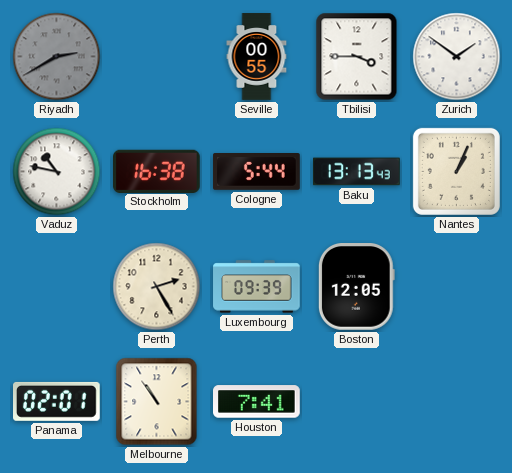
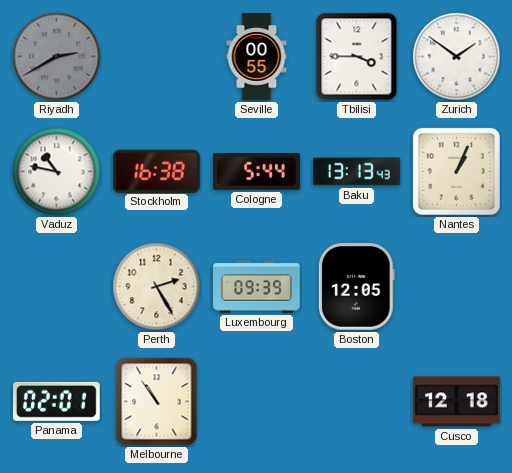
Houston: 7:41 -> none (257, 402)
Cusco: none -> 12:18 (457, 402)
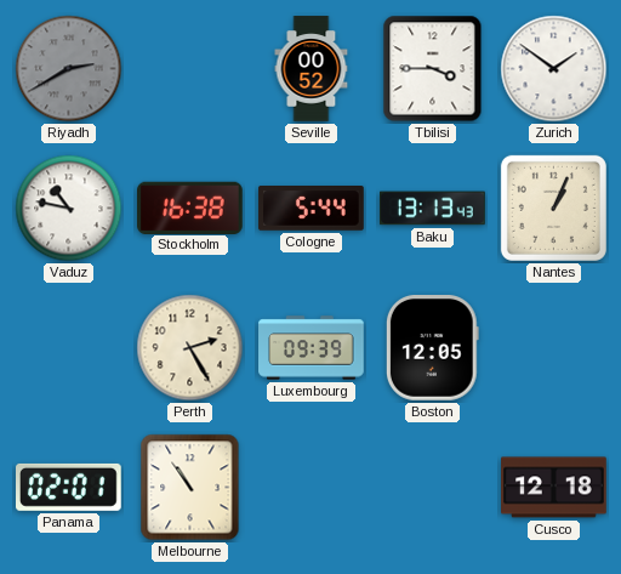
Seville: 00:55 -> 00:52 (312, 69)
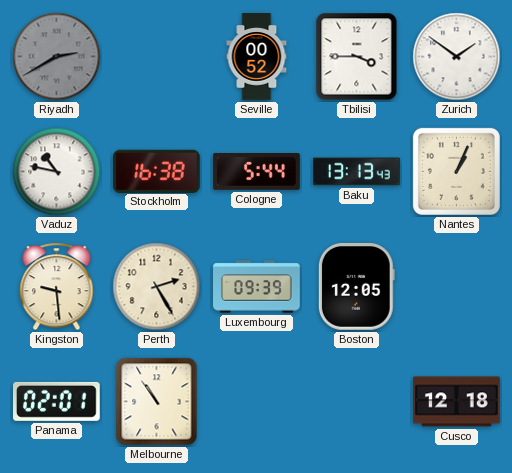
Kingston: none -> 9:29 (57, 287)
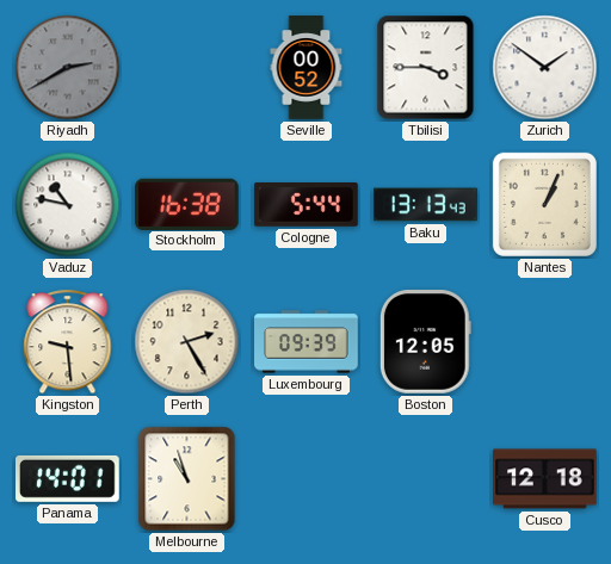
Panama: 02:01 -> 14:01 (68, 478)
Melbourne: 10:54 -> 10:57 (187, 479)
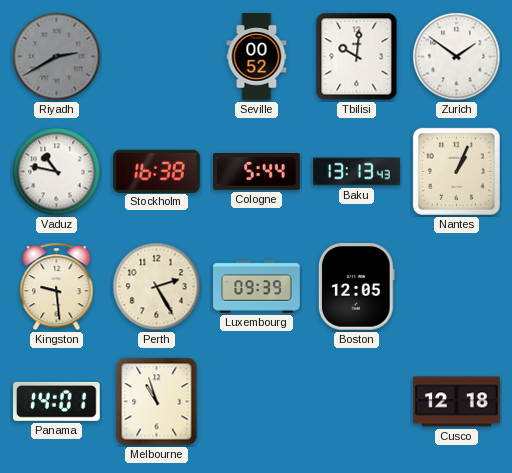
Tbilisi: 3:45 -> 10:01 (357, 57)
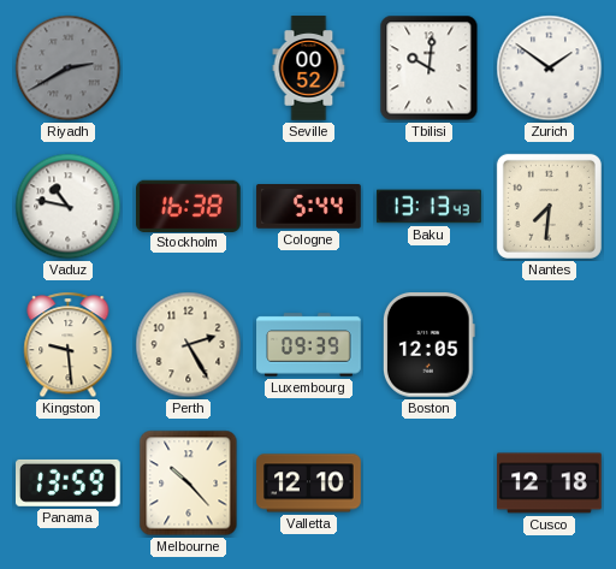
Nantes: 1:04 -> 7:31 (549, 206)
Panama: 14:01 -> 13:59 (69, 482)
Melbourne: 10:57 -> 10:23 (189, 484)
Valletta: none -> 12:10 (309, 484)
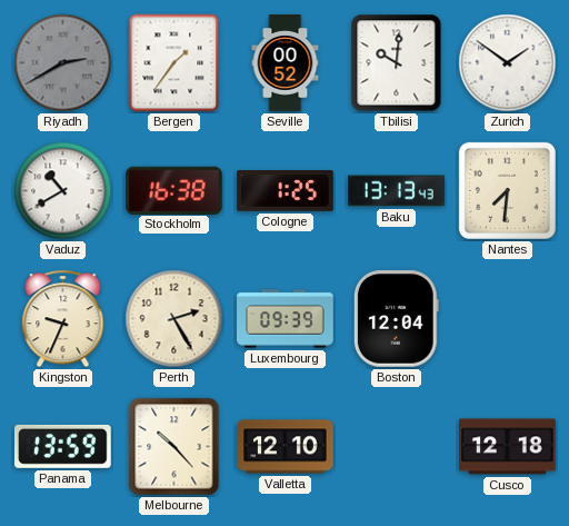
Bergen: none -> 1:36 (174, 63)
Vaduz: 10:47 -> 10:40 (63, 191)
Cologne: 5:44 -> 1:25 (286, 191)
Kingston: 9:29 -> 9:34 (63, 319)
Boston: 12:05 -> 12:04 (396, 319)
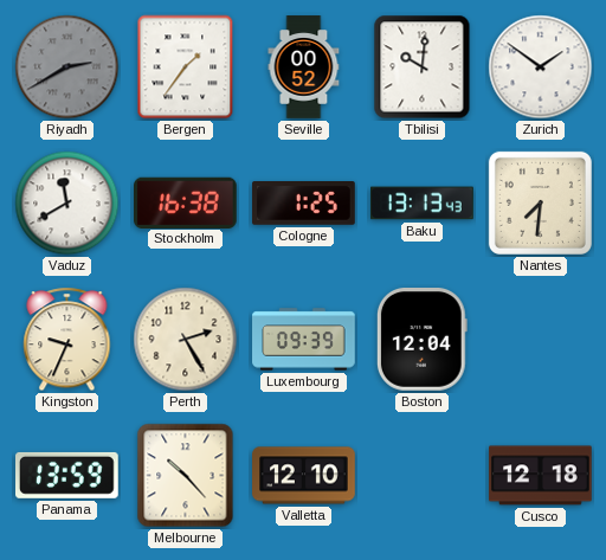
Vaduz: 10:40 -> 11:40 (67, 204)
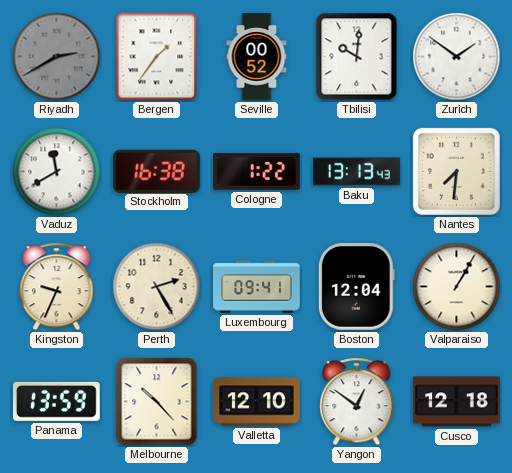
Cologne: 1:25 -> 1:22 (257, 172)
Luxembourg: 09:39 -> 09:41 (257, 287)
Valparaiso: none -> 1:05 (457, 287)
Yangon: none -> 12:51 (357, 402)
